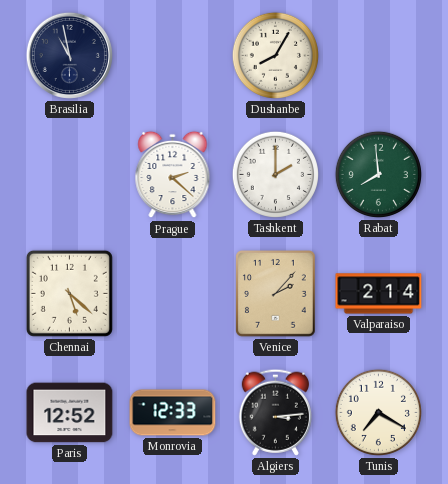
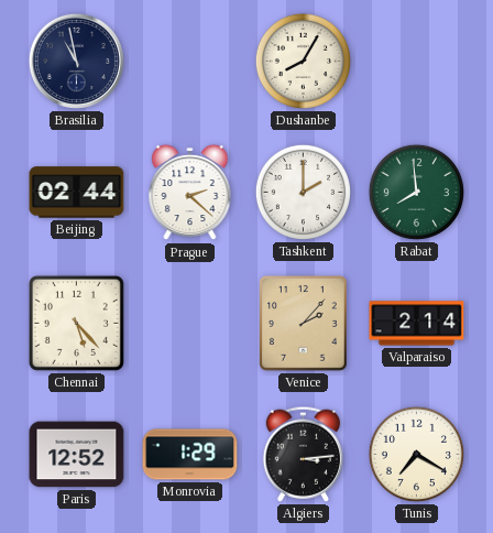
Beijing: none -> 02:44 (77, 193)
Chennai: 5:22 -> 5:23 (76, 323)
Monrovia: 12:33 -> 1:29 (190, 455)
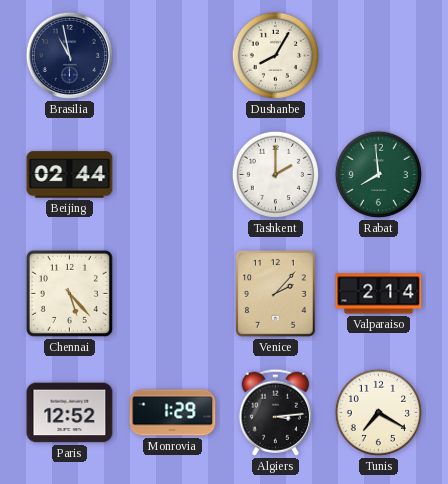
Prague: 2:22 -> none (190, 193)
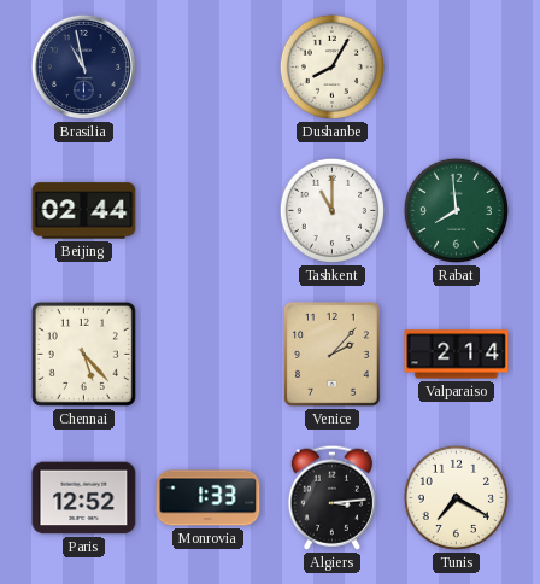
Tashkent: 2:00 -> 11:00 (331, 210)
Monrovia: 1:29 -> 1:33 (209, 498)
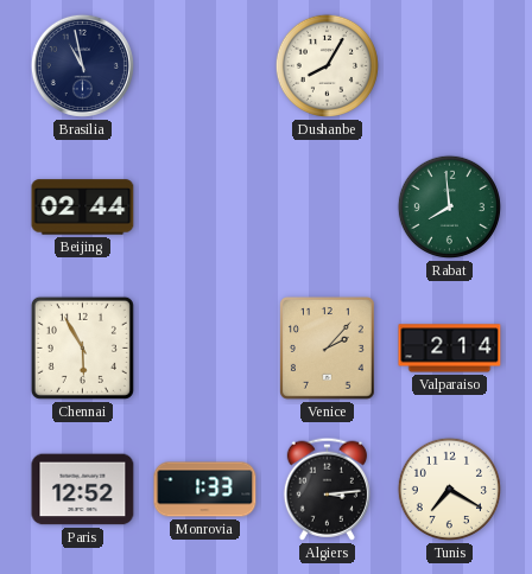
Tashkent: 11:00 -> none (331, 210)
Chennai: 5:23 -> 5:55 (82, 347)
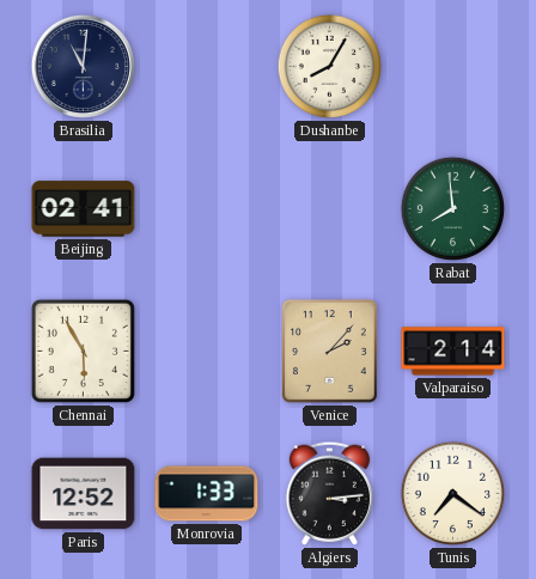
Brasilia: 10:58 -> 11:01 (83, 66)
Beijing: 02:44 -> 02:41 (84, 209)
Tunis: 7:20 -> 7:21 (452, 493)
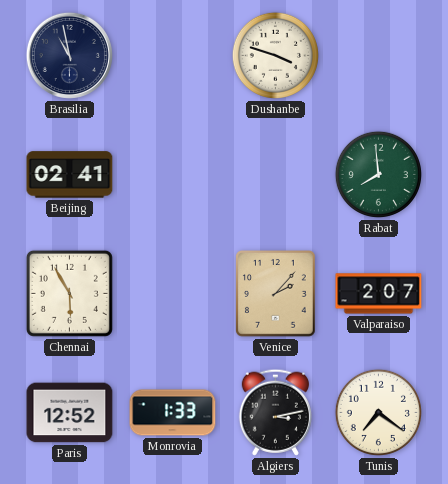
Brasilia: 11:01 -> 10:58 (69, 55)
Dushanbe: 8:05 -> 3:48 (275, 55)
Valparaiso: 2:14 -> 2:07 (379, 294)
Algiers: 3:14 -> 3:13 (275, 412)
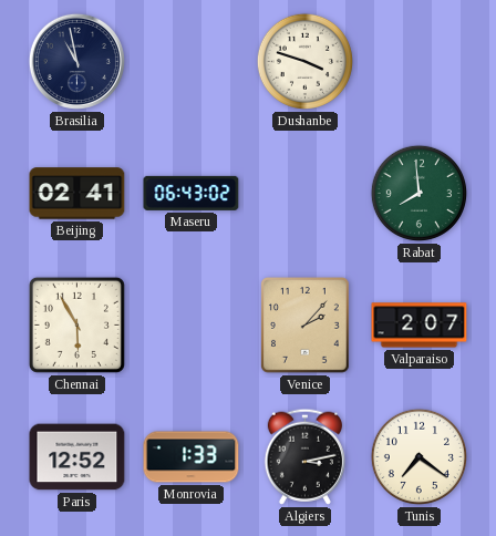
Maseru: none -> 06:43 (192, 193)
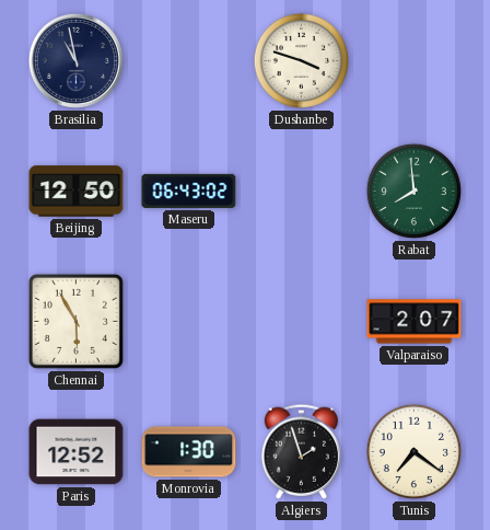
Beijing: 02:41 -> 12:50 (77, 192)
Venice: 2:07 -> none (306, 326)
Monrovia: 1:33 -> 1:30 (189, 452)
Algiers: 3:13 -> 1:57 (301, 451)
